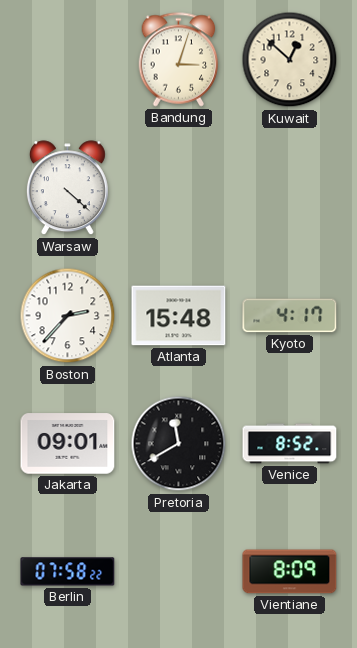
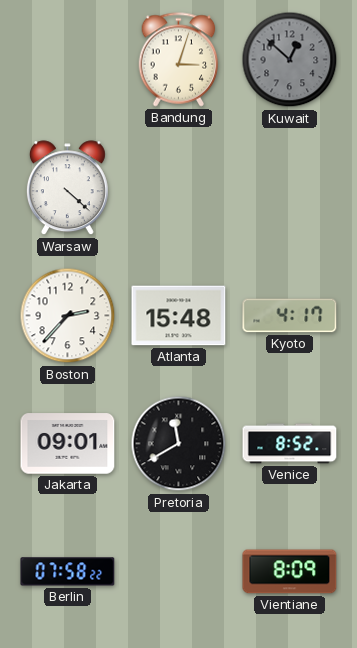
Kuwait dial: cream -> grey (290, 60)
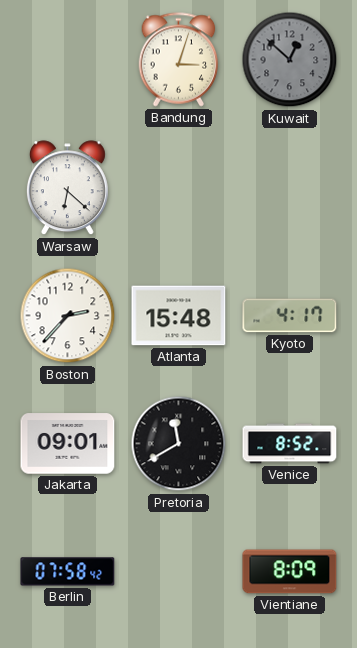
Warsaw: 4:22 -> 6:22 (67, 188)
Berlin: 07:58:22 -> 07:58:42 (68, 572)
